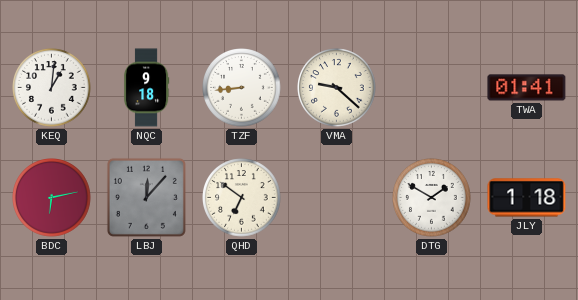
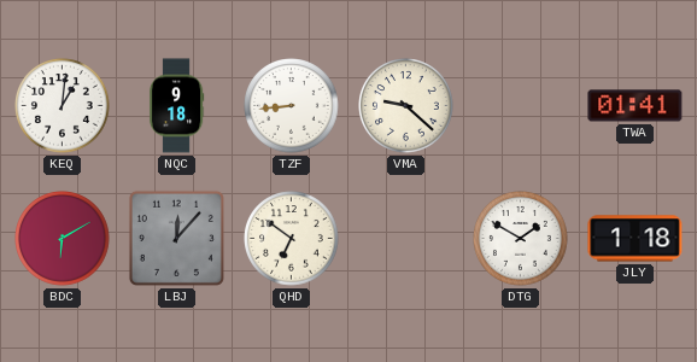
BDC: 6:13 -> 6:10 (63, 239)
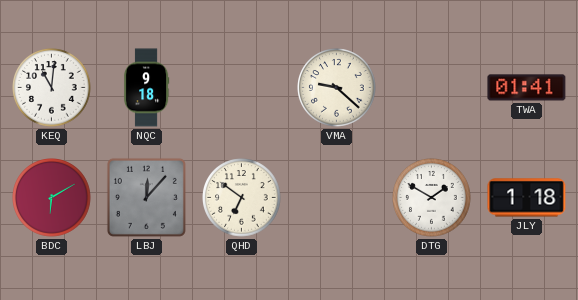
KEQ: 1:01 -> 11:01 (52, 88)
TZF: 8:44 -> none (292, 106)
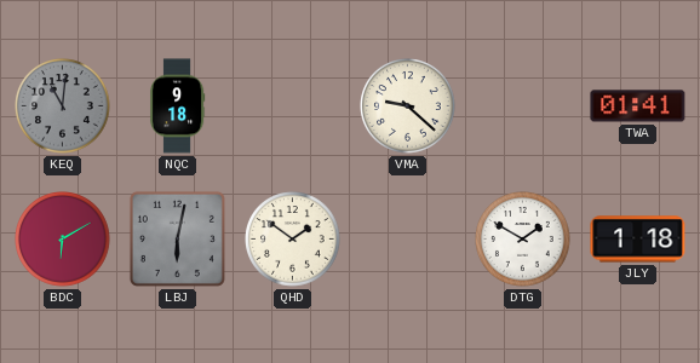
KEQ dial: white -> grey (63, 106)
LBJ: 12:07 -> 6:02 (177, 238)
QHD: 6:51 -> 1:51 (293, 240)
